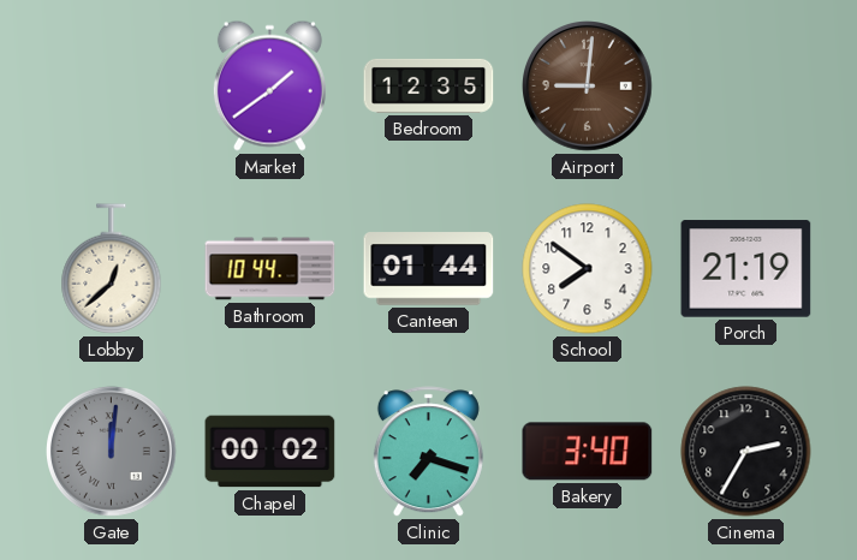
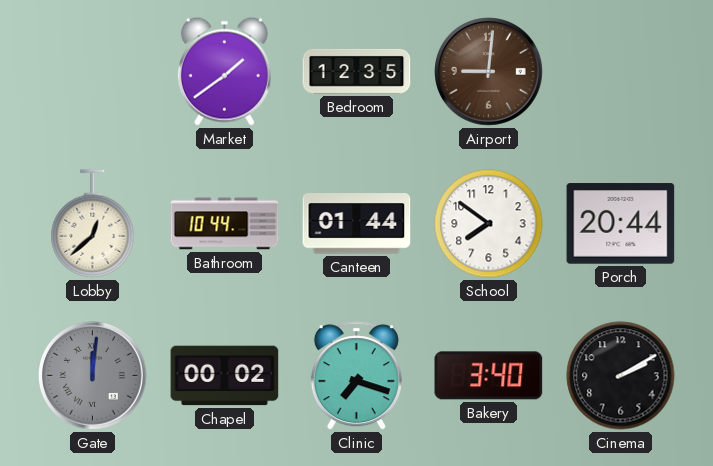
Porch: 21:19 -> 20:44 (621, 224)
Cinema: 2:35 -> 2:10 (621, 376)
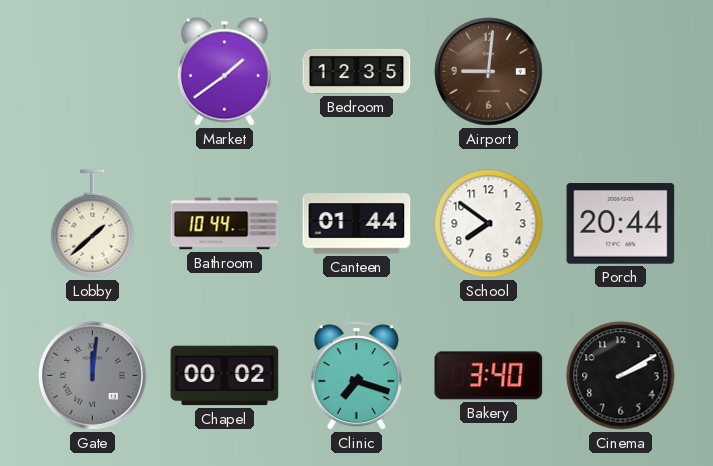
Lobby: 12:38 -> 1:38 (93, 224)
